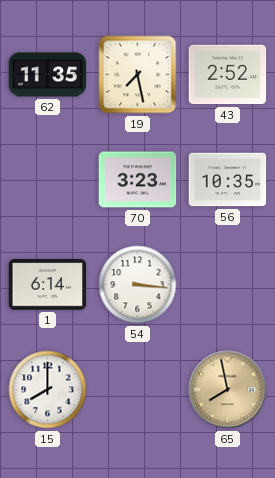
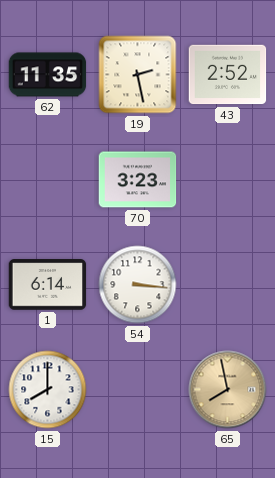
19: 7:28 -> 2:28 (138, 75)
56: 10:35 -> none (228, 180)
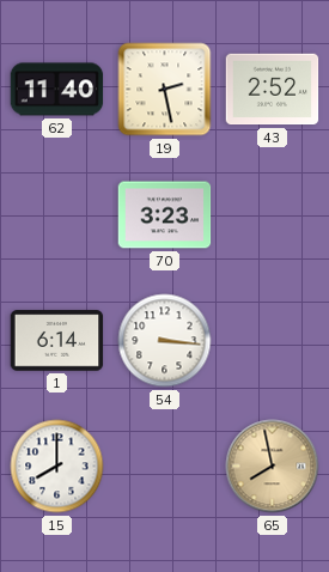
62: 11:35 -> 11:40 (57, 90)
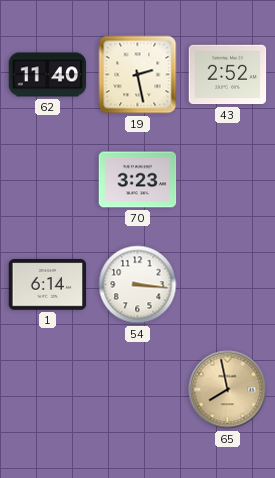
15: 8:00 -> none (57, 467)
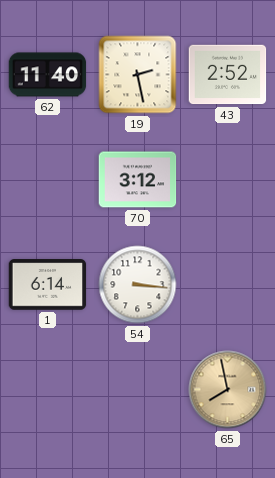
70: 3:23 -> 3:12 (138, 180)
